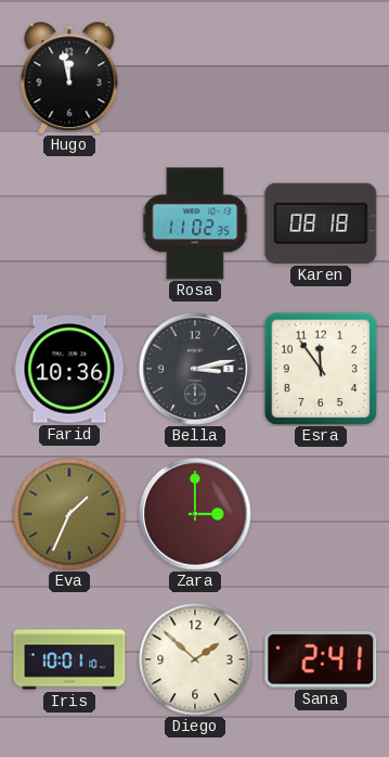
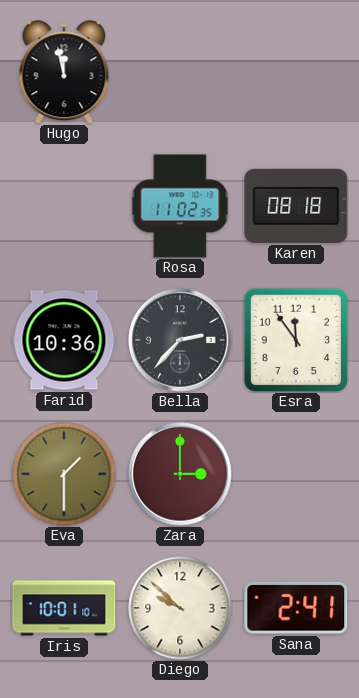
Bella: 3:13 -> 2:37 (180, 340)
Eva: 1:34 -> 1:30 (64, 474)
Diego: 1:52 -> 9:52 (180, 608)
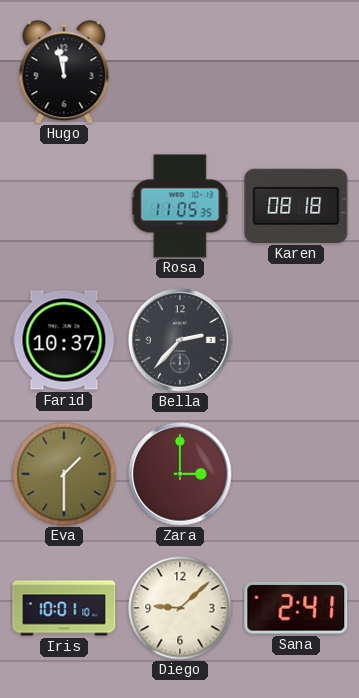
Rosa: 11:02 -> 11:05 (180, 206)
Farid: 10:36 -> 10:37 (64, 340)
Esra: 11:54 -> none (296, 340)
Diego: 9:52 -> 9:08 (180, 608)
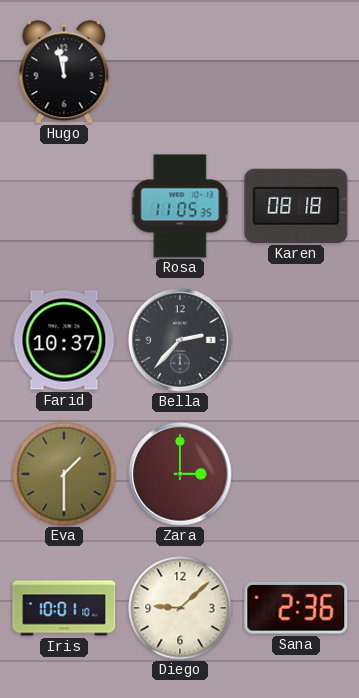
Sana: 2:41 -> 2:36 (296, 608)
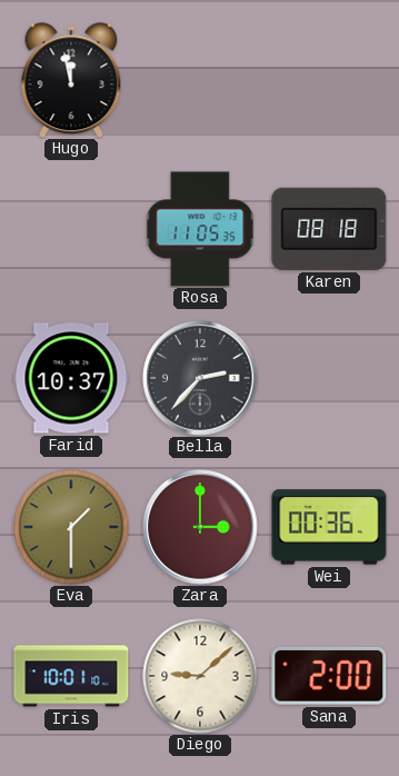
Wei: none -> 00:36 (329, 527)
Sana: 2:36 -> 2:00 (329, 676)
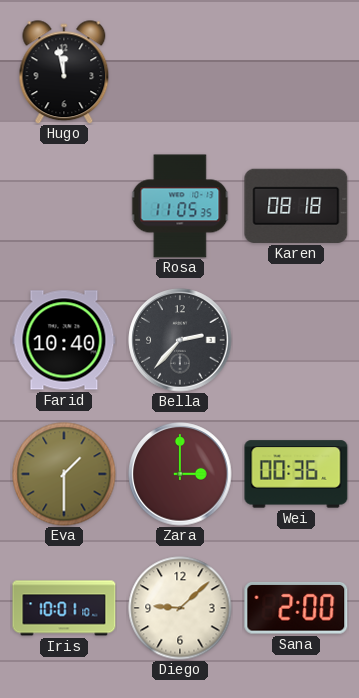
Farid: 10:37 -> 10:40 (64, 340)
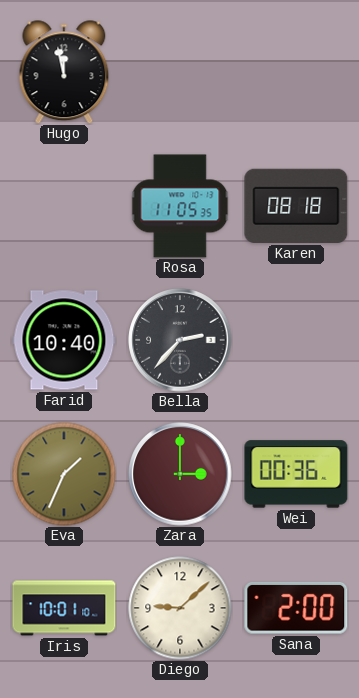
Eva: 1:30 -> 1:34 (64, 474)
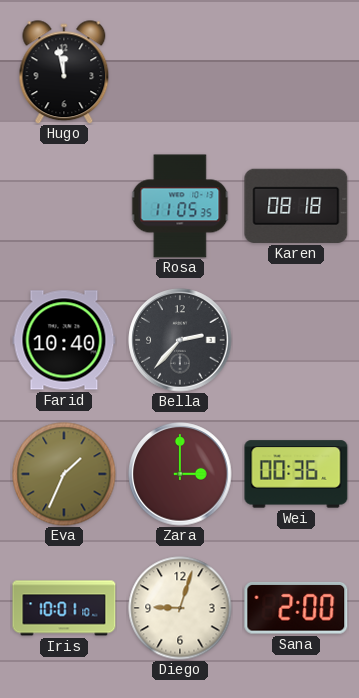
Diego: 9:08 -> 9:03 (180, 608)
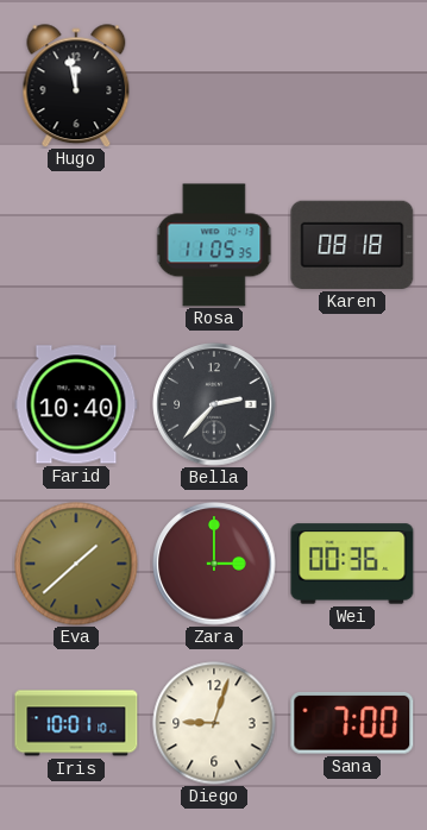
Eva: 1:34 -> 1:38 (76, 564)
Sana: 2:00 -> 7:00 (352, 723)
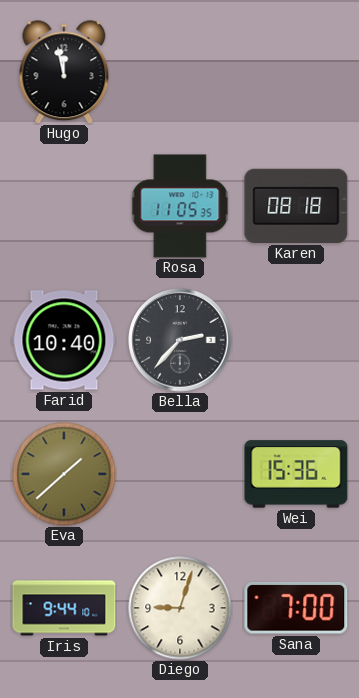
Zara: 3:00 -> none (214, 564)
Wei: 00:36 -> 15:36 (296, 474)
Iris: 10:01 -> 9:44 (64, 608)
